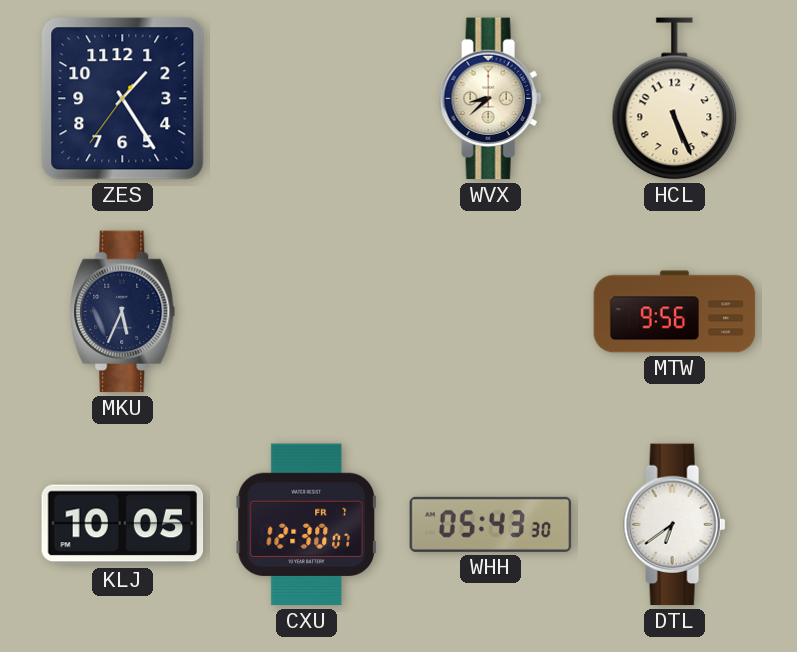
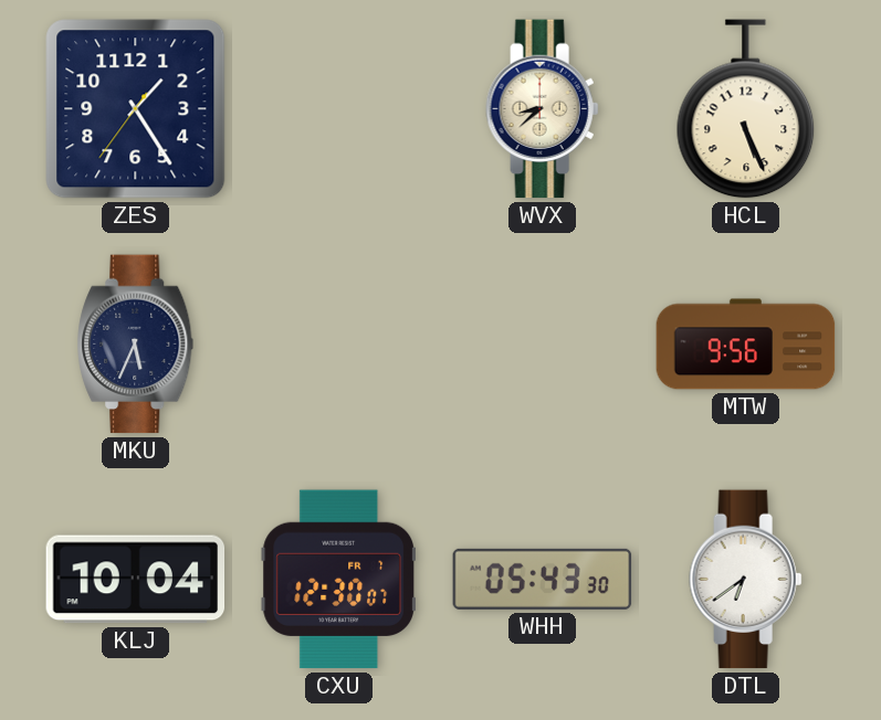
KLJ: 10:05 -> 10:04 (136, 580)
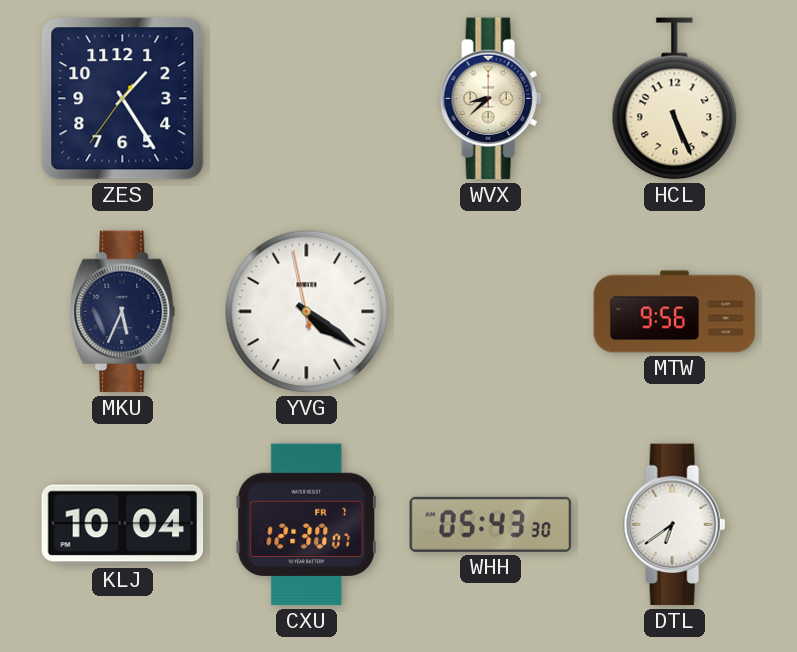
YVG: none -> 4:20 (307, 312)
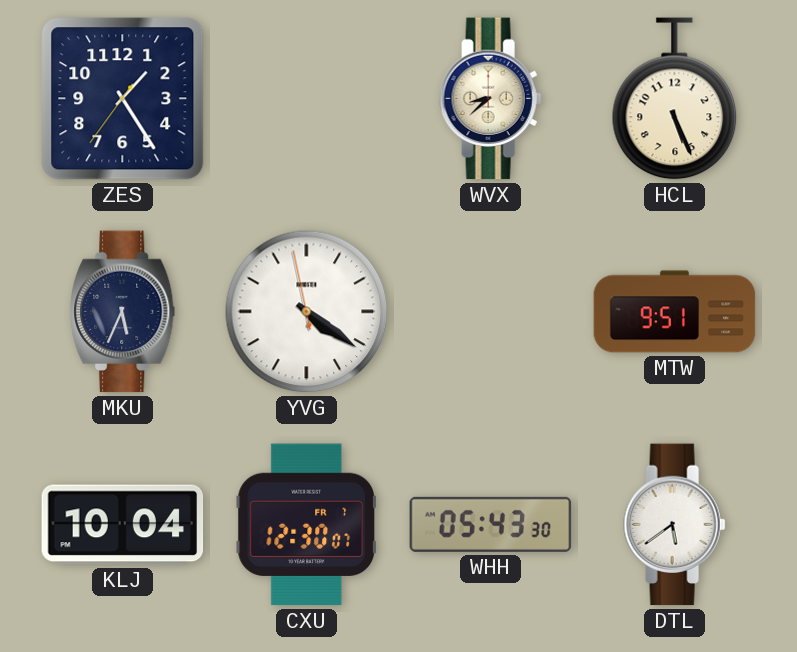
MTW: 9:56 -> 9:51 (675, 312)
DTL: 6:39 -> 5:39 (675, 525)
